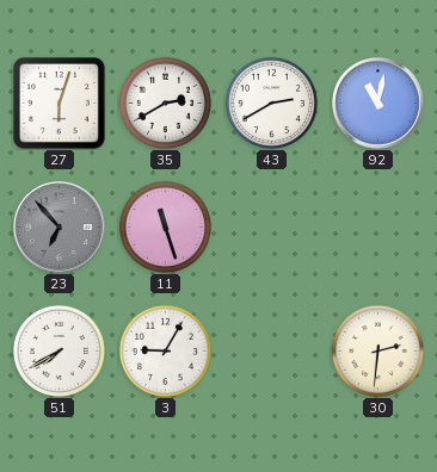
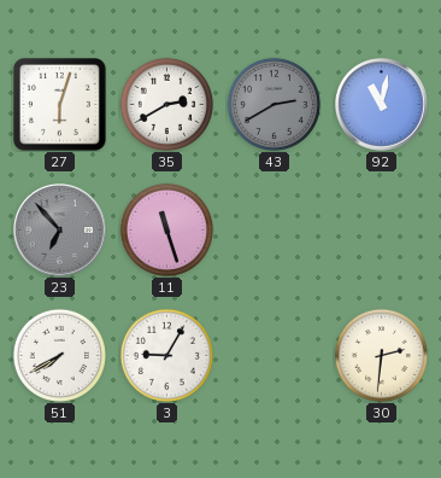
43 dial: white -> grey (274, 104)
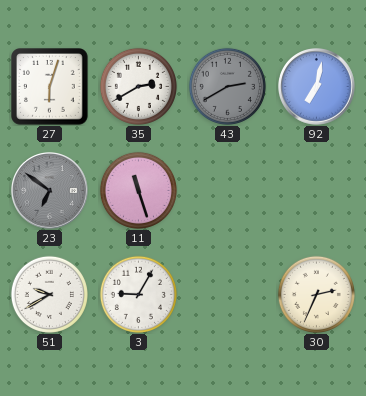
92: 11:02 -> 7:02 (317, 87)
23: 6:53 -> 6:51 (50, 191)
51: 7:40 -> 9:40 (49, 294)
30: 2:31 -> 2:34 (316, 294)
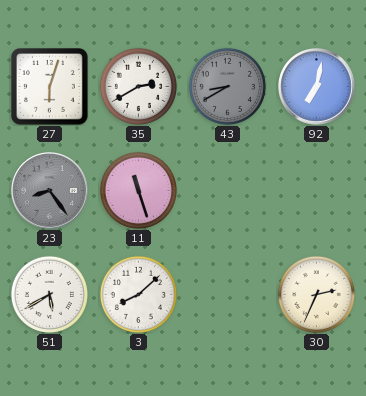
43: 2:40 -> 8:40 (227, 86)
23: 6:51 -> 8:24 (50, 191)
51: 9:40 -> 5:40 (49, 294)
3: 9:05 -> 8:08 (138, 294)
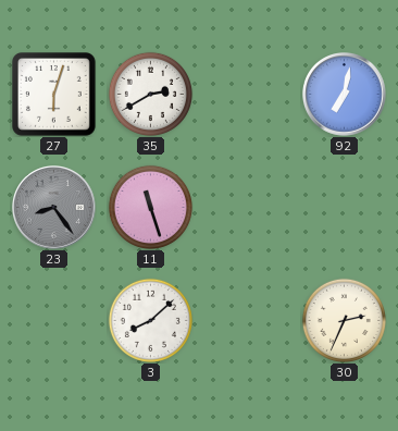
43: 8:40 -> none (227, 86)
51: 5:40 -> none (49, 294)
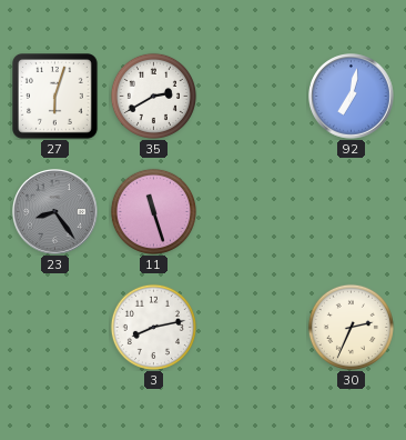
3: 8:08 -> 8:13 (153, 327)
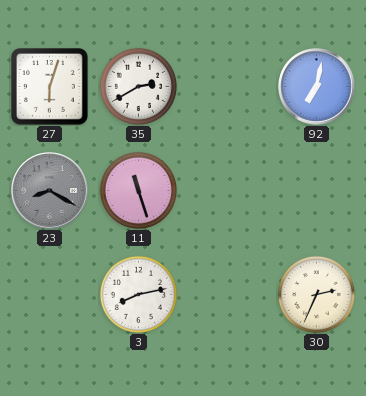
23: 8:24 -> 8:20 (50, 191)
